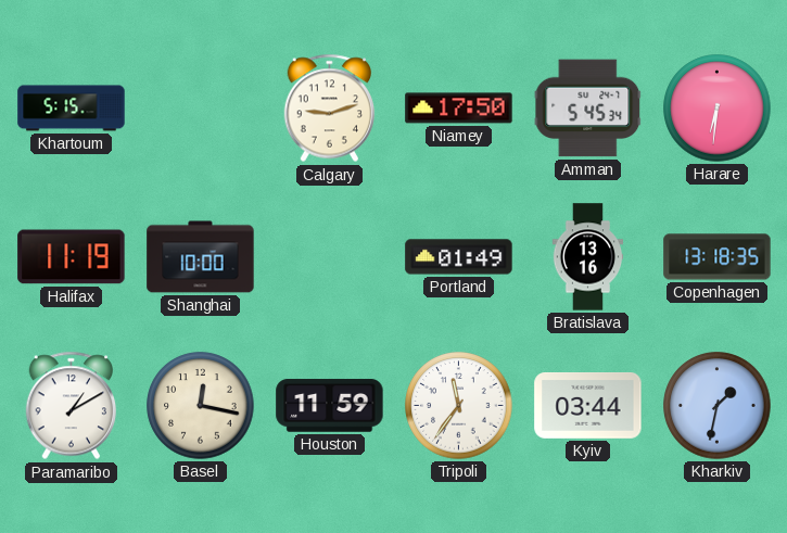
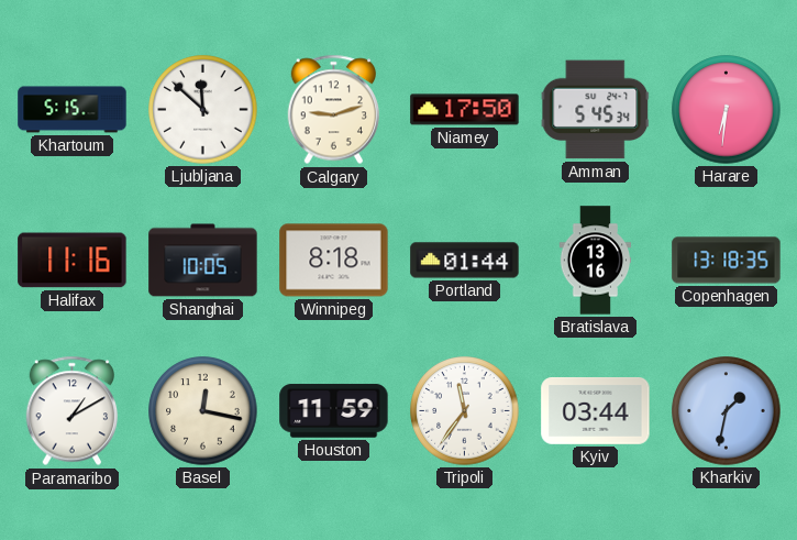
Ljubljana: none -> 11:52 (203, 110)
Halifax: 11:19 -> 11:16 (73, 261)
Shanghai: 10:00 -> 10:05 (203, 261)
Winnipeg: none -> 8:18 (334, 261)
Portland: 01:49 -> 01:44 (465, 261)
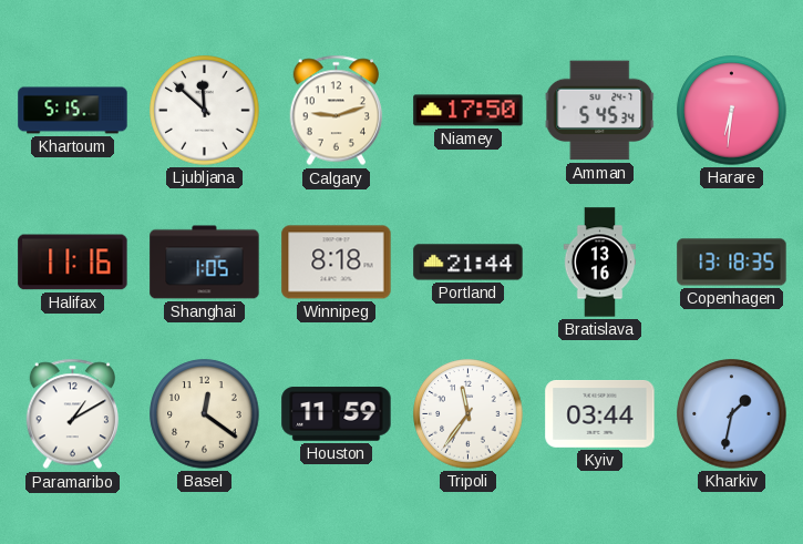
Shanghai: 10:05 -> 1:05 (205, 263)
Portland: 01:44 -> 21:44 (469, 263)
Basel: 12:17 -> 12:21 (205, 414)
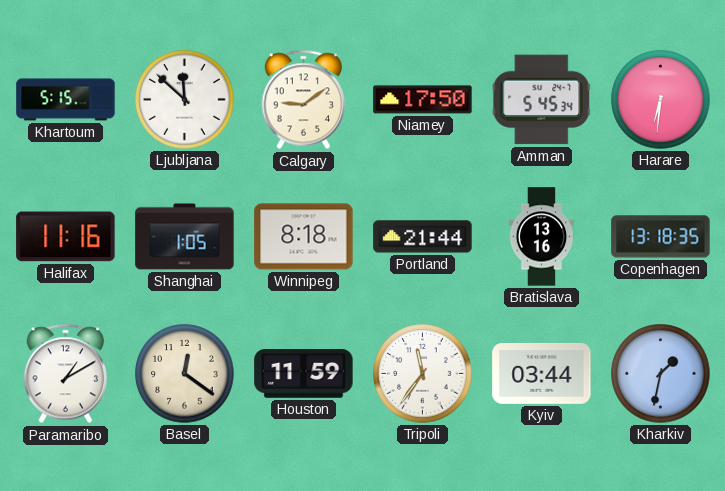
Calgary: 9:12 -> 9:09 (304, 100)
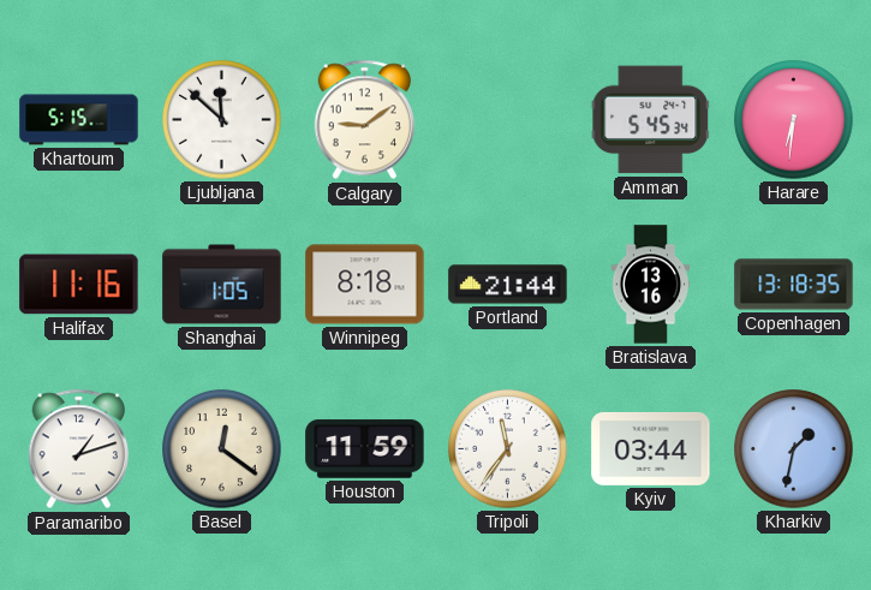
Niamey: 17:50 -> none (423, 100)
Paramaribo: 1:10 -> 1:12 (79, 449)
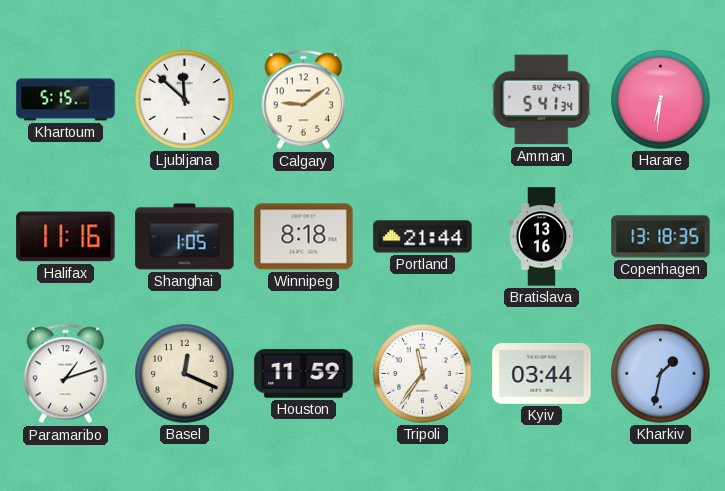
Amman: 5:45 -> 5:41 (542, 100)
Basel: 12:21 -> 12:19 (185, 374)
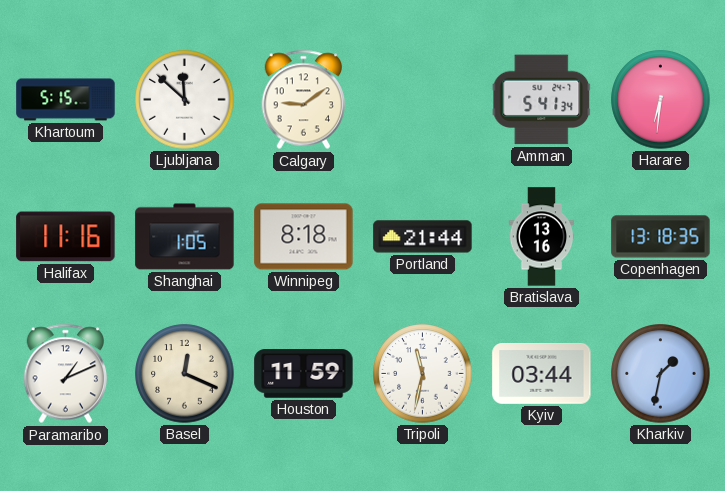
Paramaribo: 1:12 -> 1:11 (66, 374)
Tripoli: 11:36 -> 11:32 (423, 374)
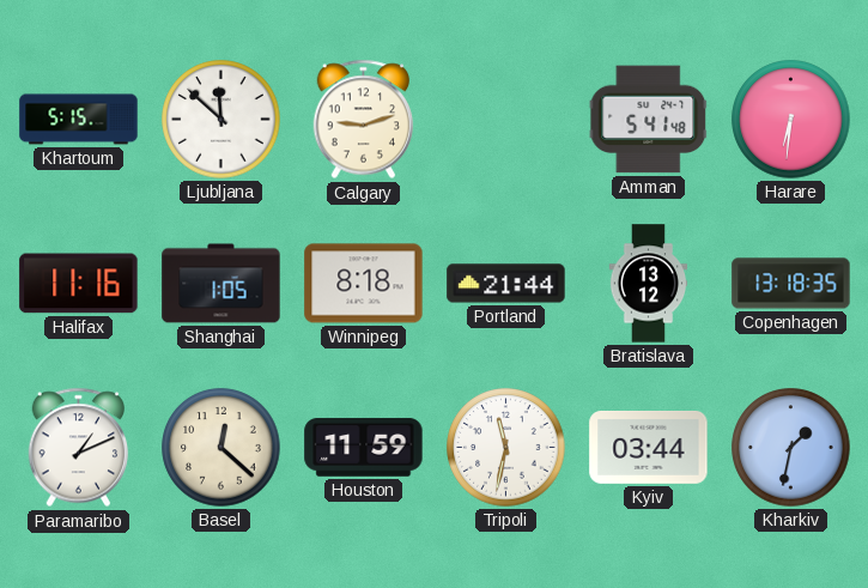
Calgary: 9:09 -> 9:12 (364, 120)
Amman: 5:41:34 -> 5:41:48 (649, 120)
Bratislava: 13:16 -> 13:12 (649, 284)
Basel: 12:19 -> 12:22 (221, 448)
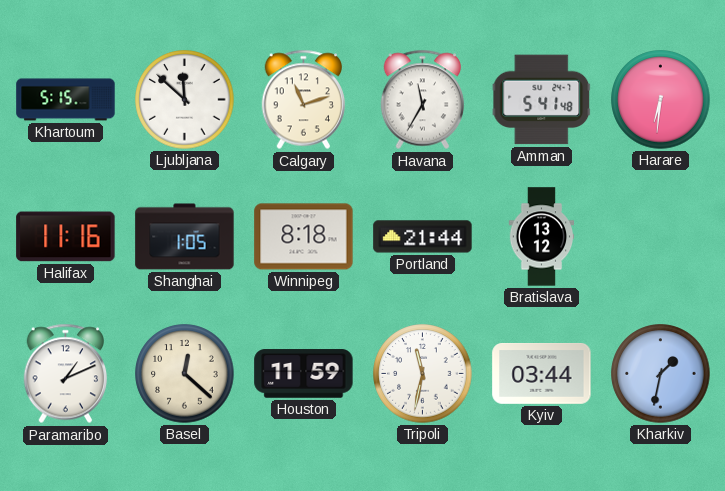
Calgary: 9:12 -> 11:12 (304, 100)
Havana: none -> 11:35 (423, 100)
Copenhagen: 13:18 -> none (791, 284)
